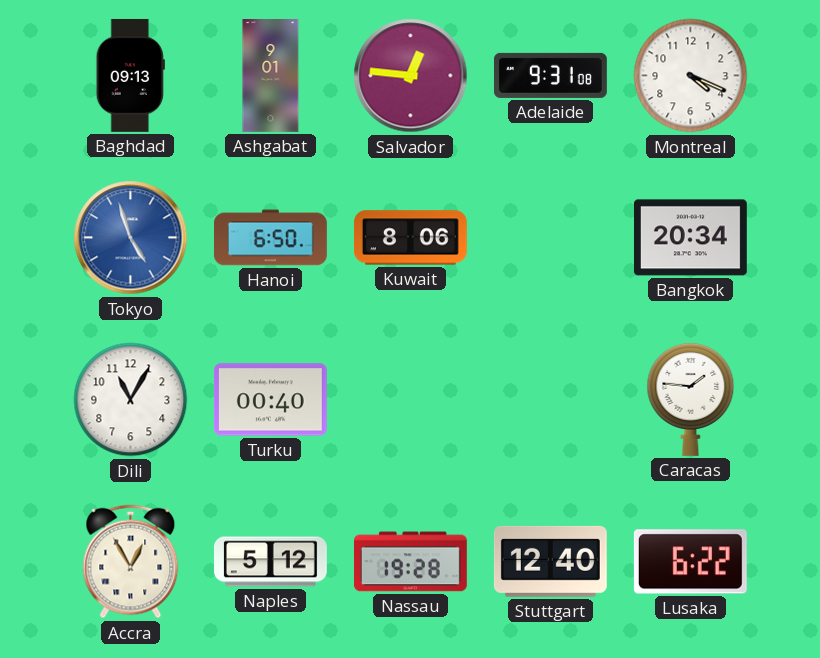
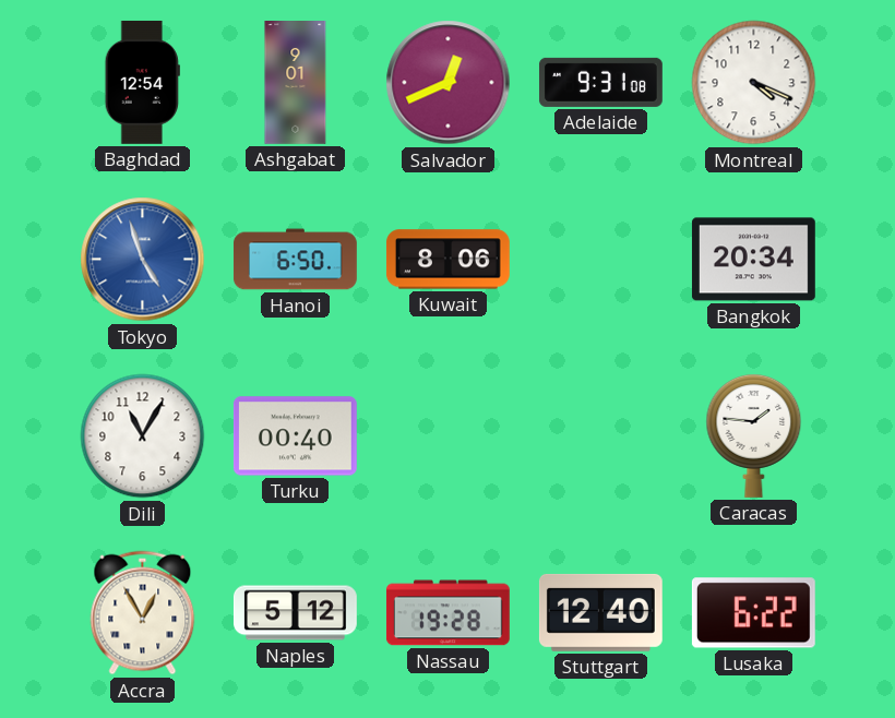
Baghdad: 09:13 -> 12:54 (142, 82)
Salvador: 12:46 -> 12:41 (449, 83)
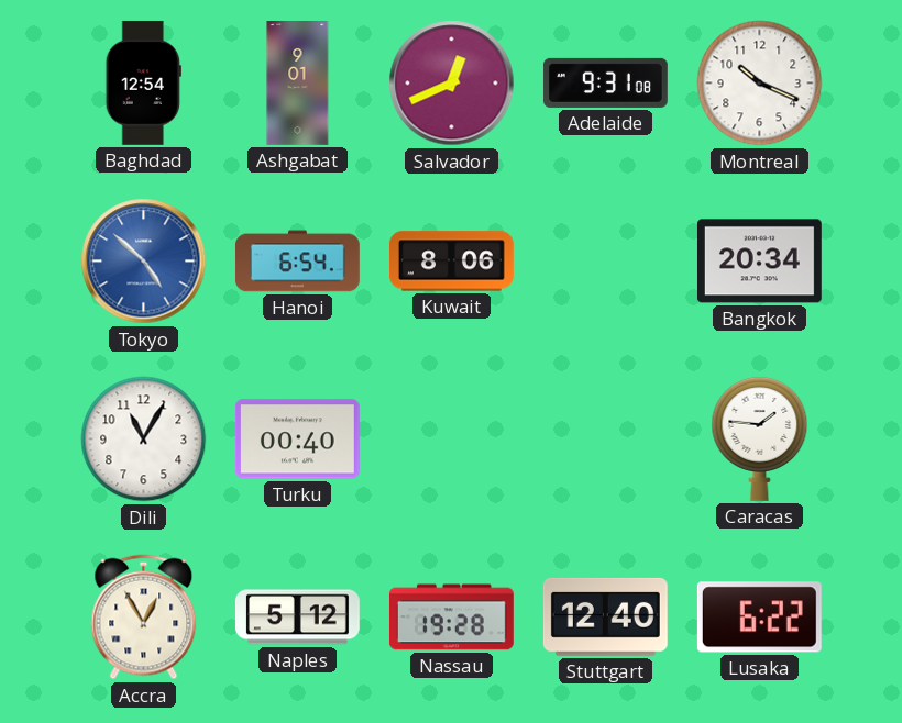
Montreal: 4:19 -> 10:19 (760, 84)
Tokyo: 4:57 -> 4:52 (144, 262)
Hanoi: 6:50 -> 6:54 (297, 262)
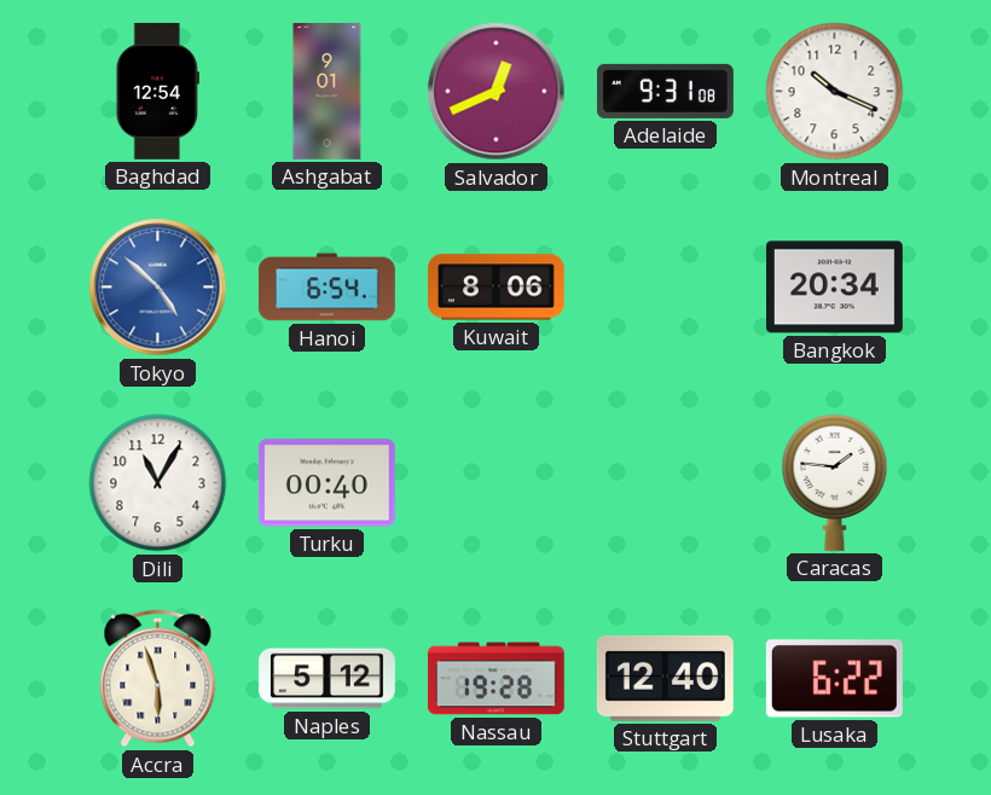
Accra: 12:55 -> 5:57 (158, 679)
